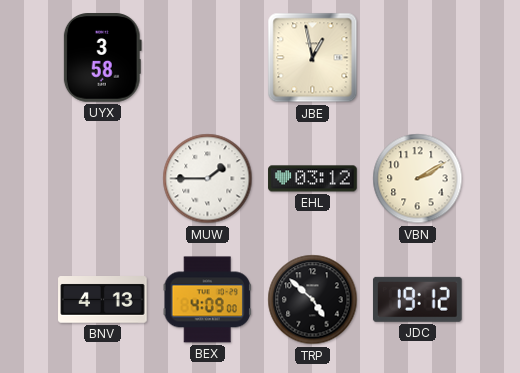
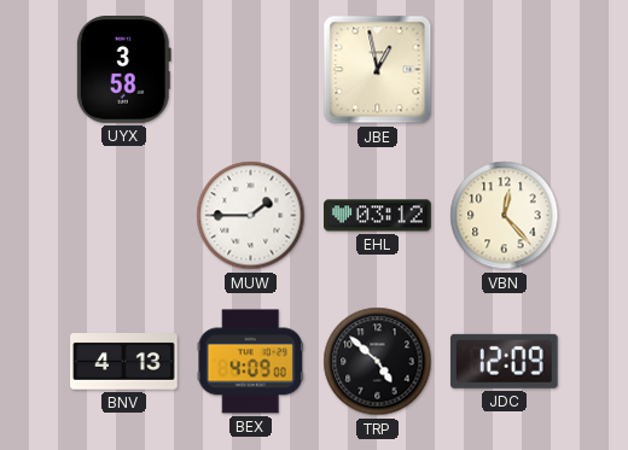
VBN: 2:10 -> 12:23 (505, 216)
JDC: 19:12 -> 12:09 (504, 361)
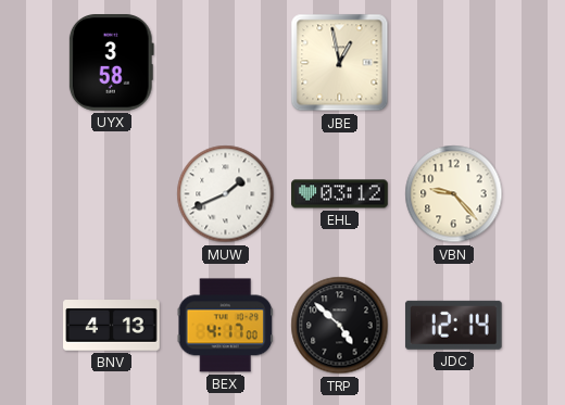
MUW: 1:45 -> 1:41 (226, 194)
VBN: 12:23 -> 9:23 (454, 194)
BEX: 4:09 -> 4:17 (225, 326)
JDC: 12:09 -> 12:14 (453, 325)
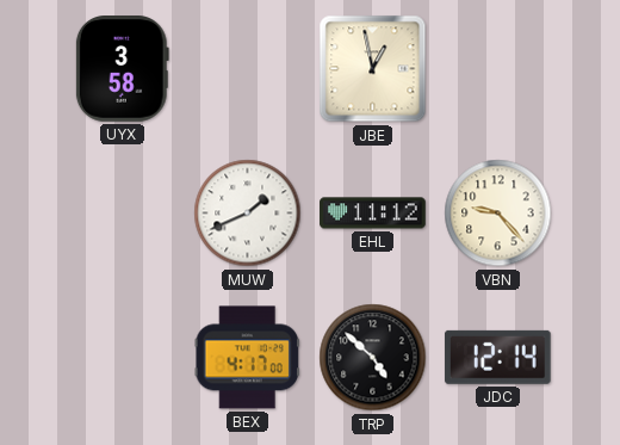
EHL: 03:12 -> 11:12 (373, 214)
BNV: 4:13 -> none (112, 326)
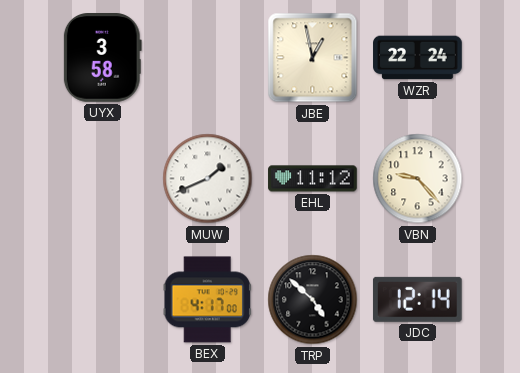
WZR: none -> 22:24 (418, 58)
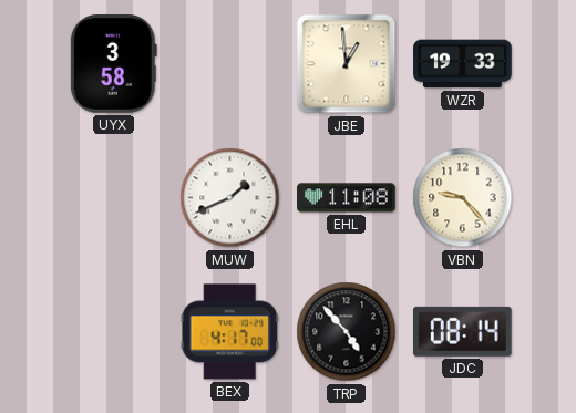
JBE: 12:58 -> 12:59 (347, 64)
WZR: 22:24 -> 19:33 (463, 64)
EHL: 11:12 -> 11:08 (347, 198)
TRP: 4:52 -> 4:53 (347, 332)
JDC: 12:14 -> 08:14 (462, 331)
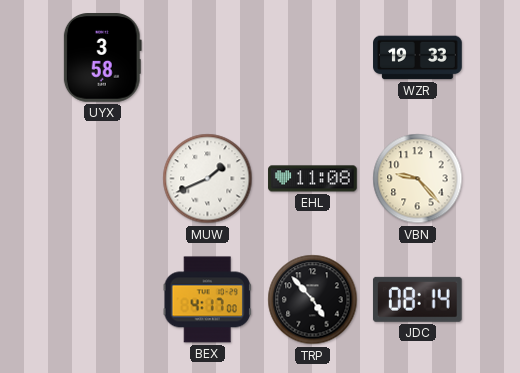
JBE: 12:59 -> none (347, 64)
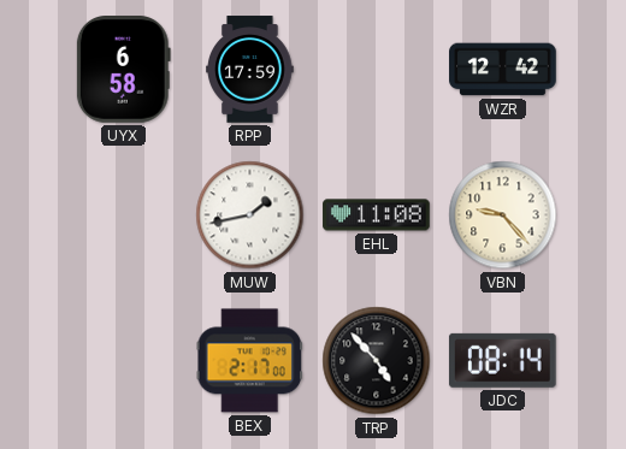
UYX: 3:58 -> 6:58 (123, 70)
RPP: none -> 17:59 (250, 70)
WZR: 19:33 -> 12:42 (503, 70)
MUW: 1:41 -> 1:43 (250, 215)
BEX: 4:17 -> 2:17 (249, 361)
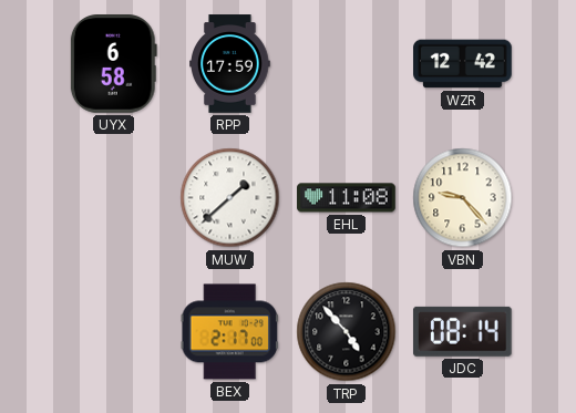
MUW: 1:43 -> 1:38 (230, 198)
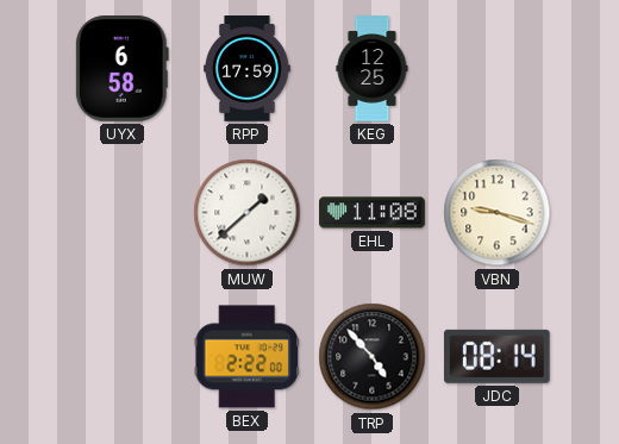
KEG: none -> 12:25 (373, 69)
WZR: 12:42 -> none (463, 64)
VBN: 9:23 -> 9:18 (498, 213)
BEX: 2:17 -> 2:22 (246, 357)
